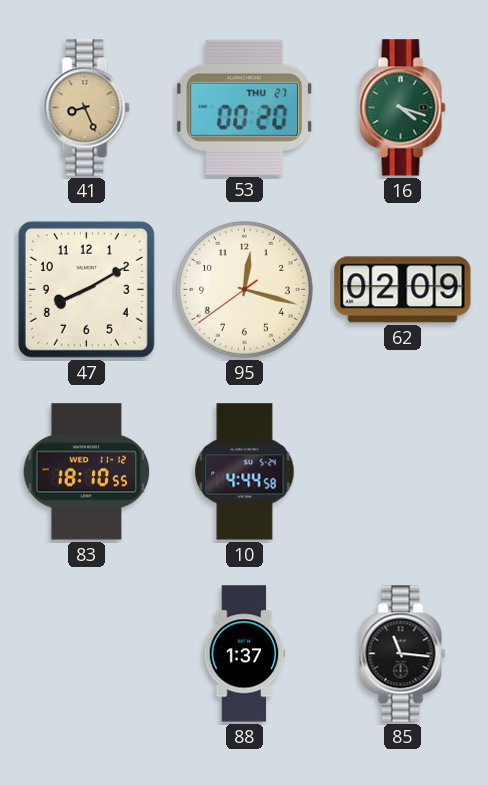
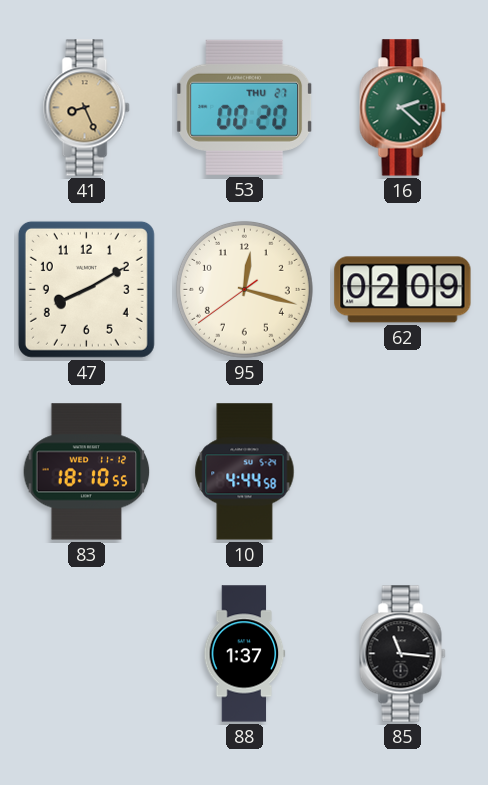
16: 4:18 -> 2:22 (403, 108)
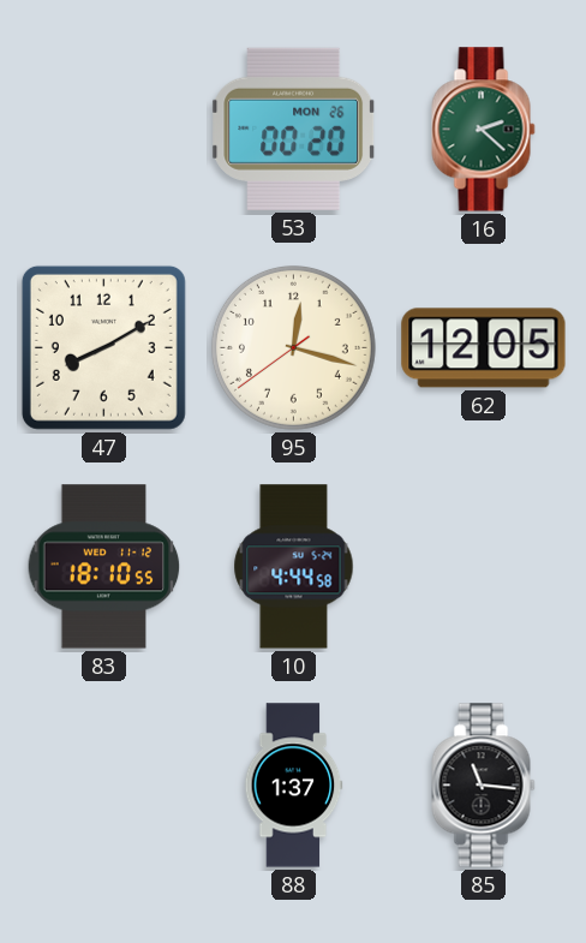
41: 8:26 -> none (87, 108)
53 date: THU 27 -> MON 26 (294, 129)
62: 02:09 -> 12:05 (484, 348)
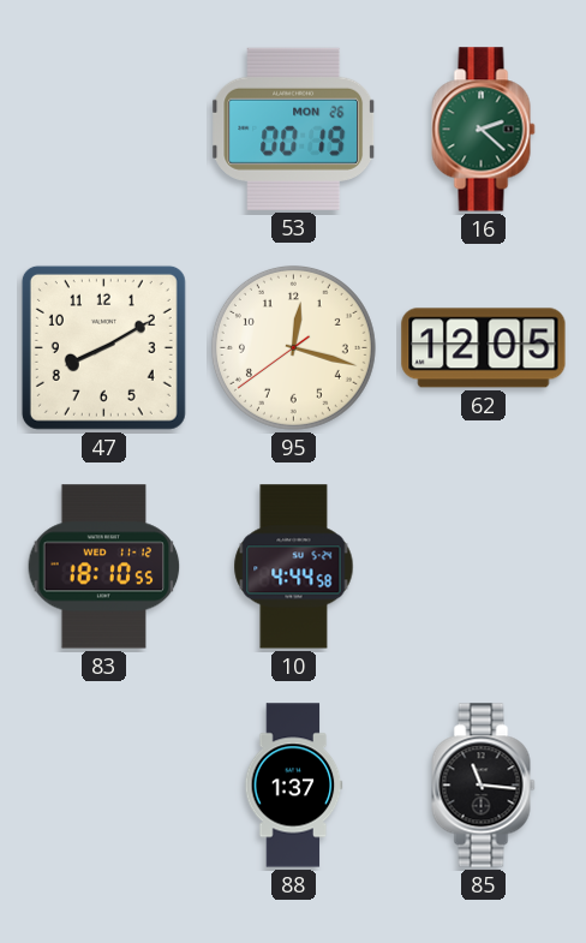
53: 00:20 -> 00:19 (294, 129)
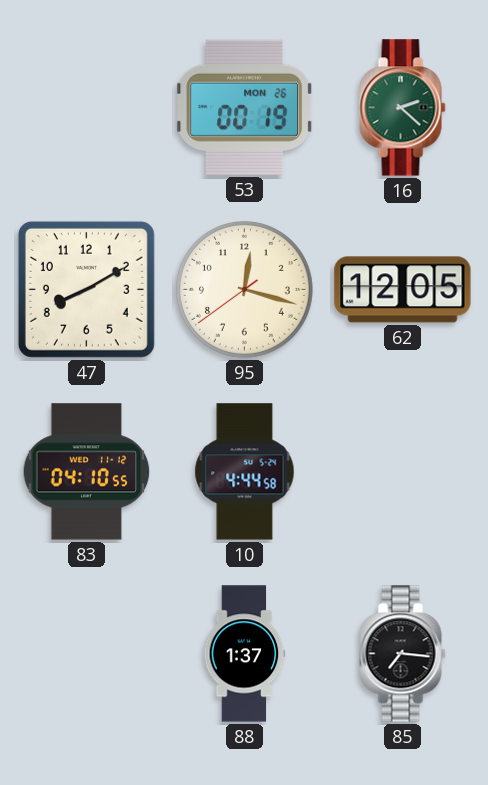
83: 18:10 -> 04:10 (87, 472)
85: 11:16 -> 7:16 (403, 654)
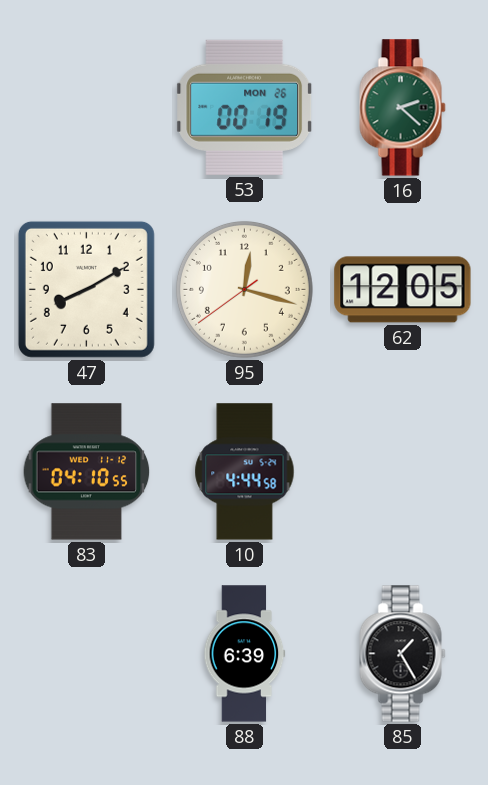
88: 1:37 -> 6:39 (245, 654)
85: 7:16 -> 1:25 (403, 654)
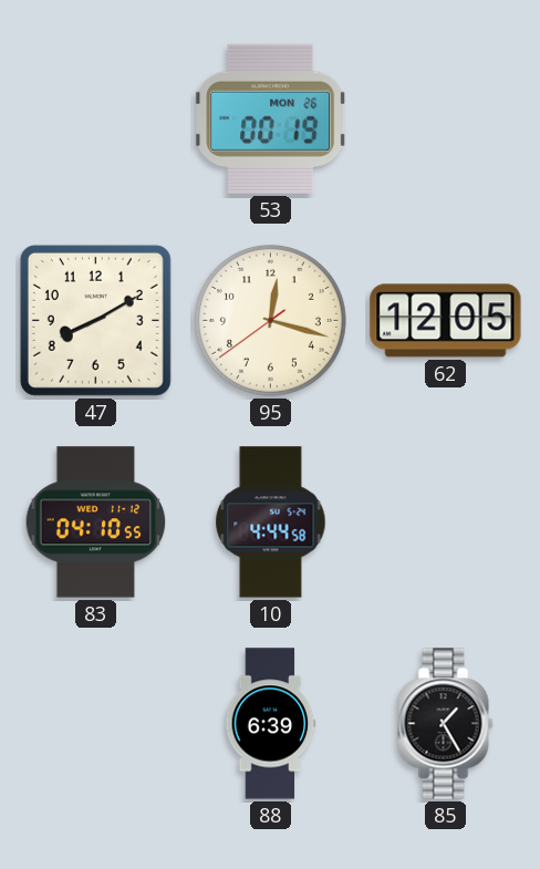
16: 2:22 -> none (403, 108)
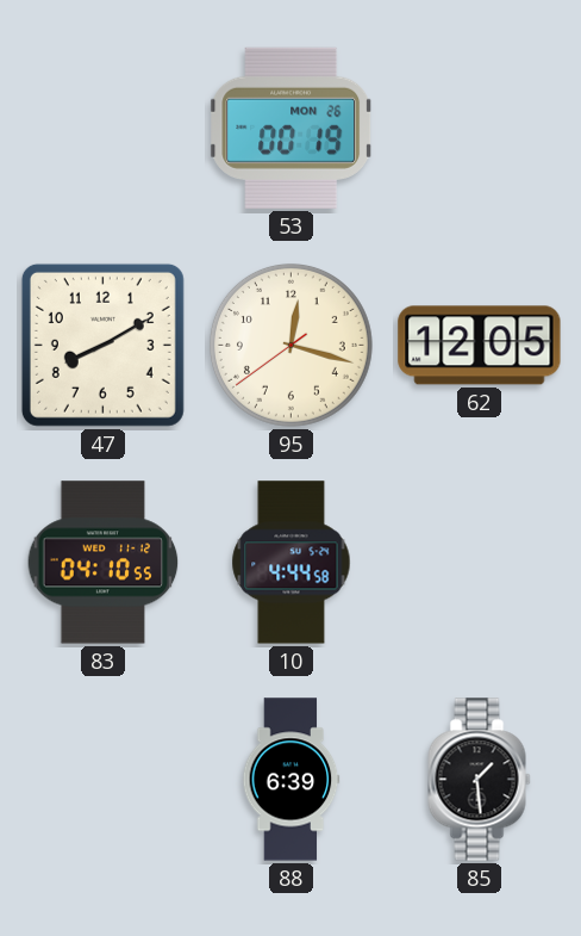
85: 1:25 -> 1:29 (480, 780)
